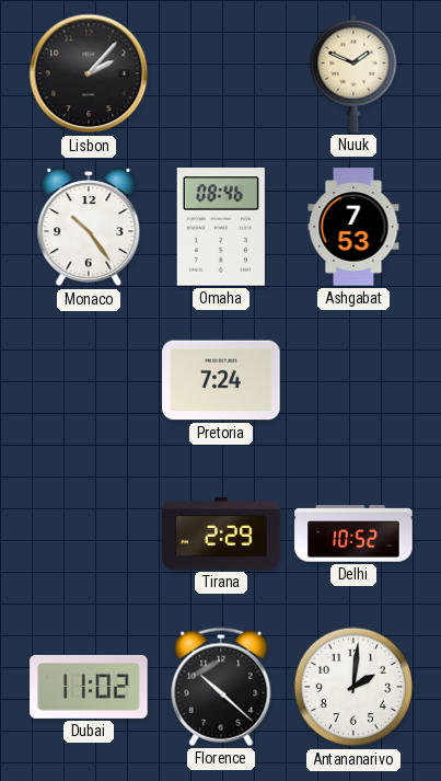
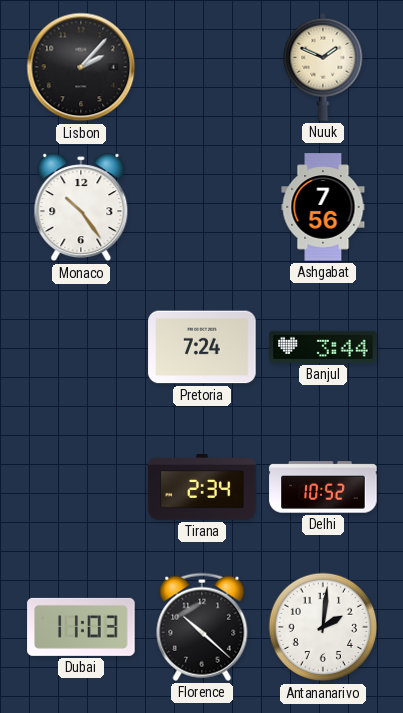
Omaha: 08:46 -> none (221, 227)
Ashgabat: 7:53 -> 7:56 (323, 207)
Banjul: none -> 3:44 (323, 347)
Tirana: 2:29 -> 2:34 (202, 488)
Dubai: 11:02 -> 11:03 (81, 627)
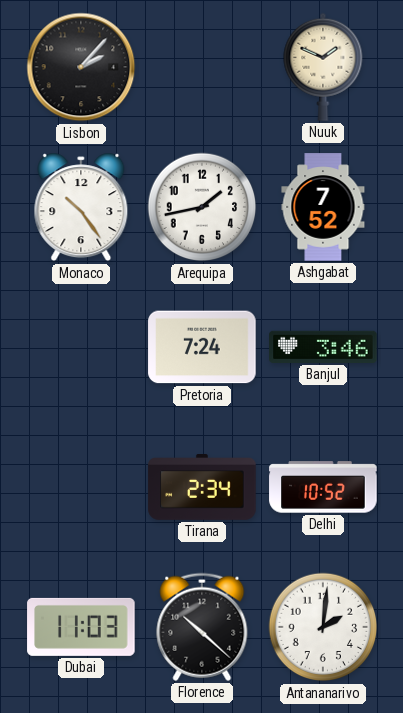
Arequipa: none -> 1:43 (202, 207)
Ashgabat: 7:56 -> 7:52 (323, 207)
Banjul: 3:44 -> 3:46 (323, 347)
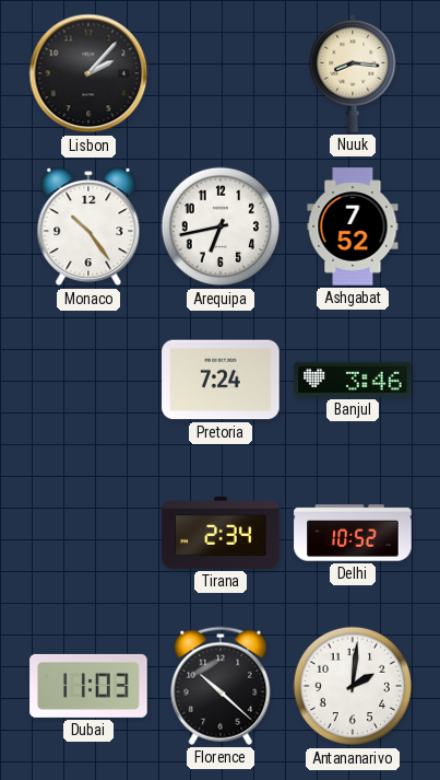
Nuuk: 1:49 -> 8:16 (353, 73)
Arequipa: 1:43 -> 6:43 (221, 226)
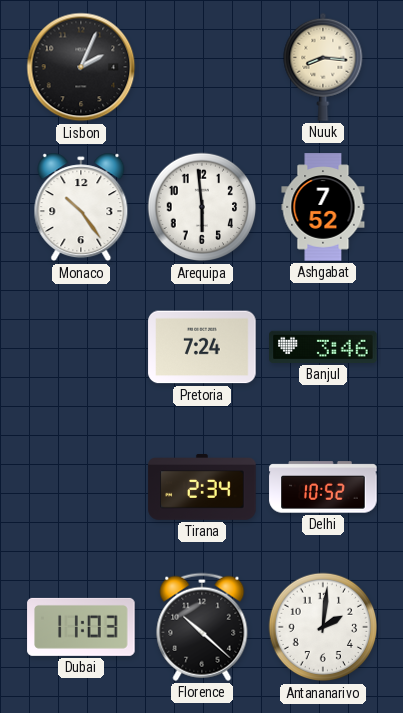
Lisbon: 2:07 -> 2:04 (81, 67)
Arequipa: 6:43 -> 5:59 (202, 207)
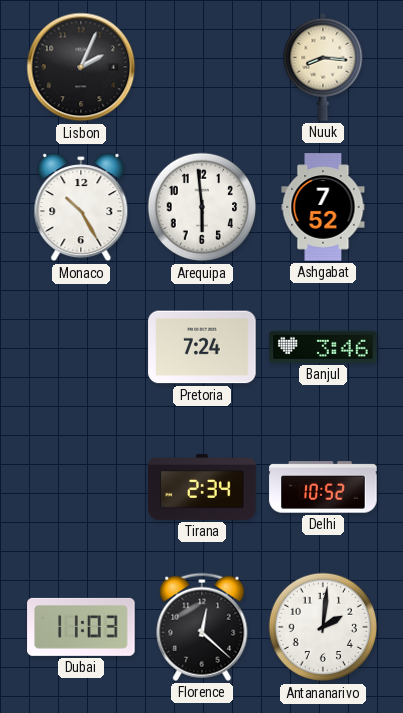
Monaco: 10:24 -> 10:25 (81, 207)
Florence: 10:22 -> 12:22 (202, 627)
